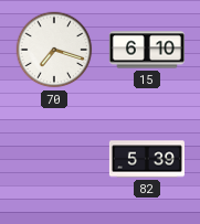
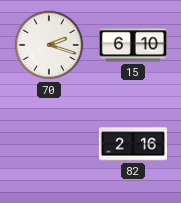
70: 7:18 -> 2:18 (49, 45)
82: 5:39 -> 2:16 (133, 144)
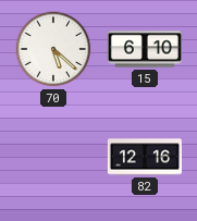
70: 2:18 -> 5:22 (53, 49)
82: 2:16 -> 12:16 (145, 157)
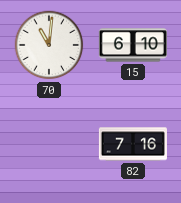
70: 5:22 -> 11:01 (49, 45)
82: 12:16 -> 7:16 (133, 144)
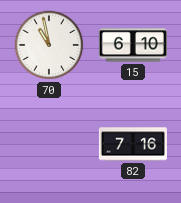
70: 11:01 -> 10:58 (49, 45)
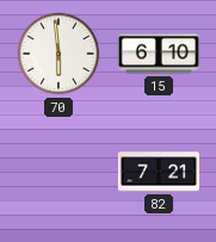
70: 10:58 -> 5:59 (58, 54)
82: 7:16 -> 7:21 (159, 172)
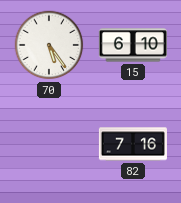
70: 5:59 -> 5:24 (49, 45)
82: 7:21 -> 7:16 (133, 144)
